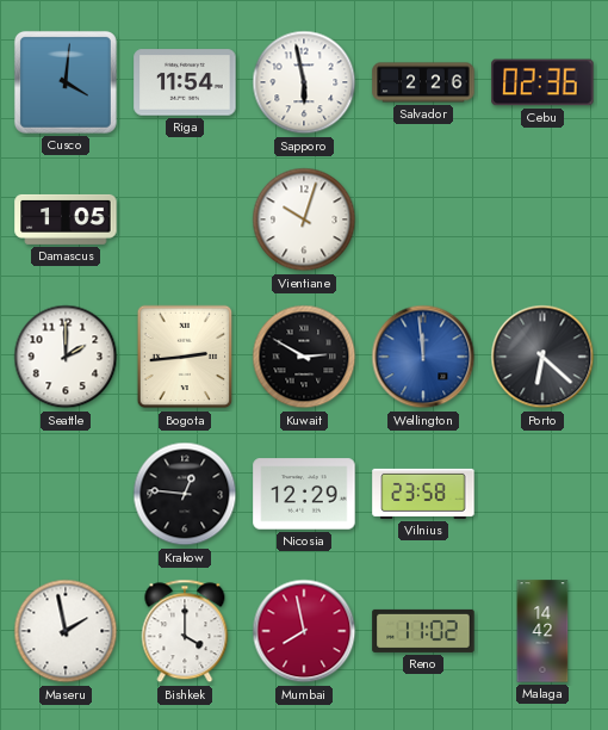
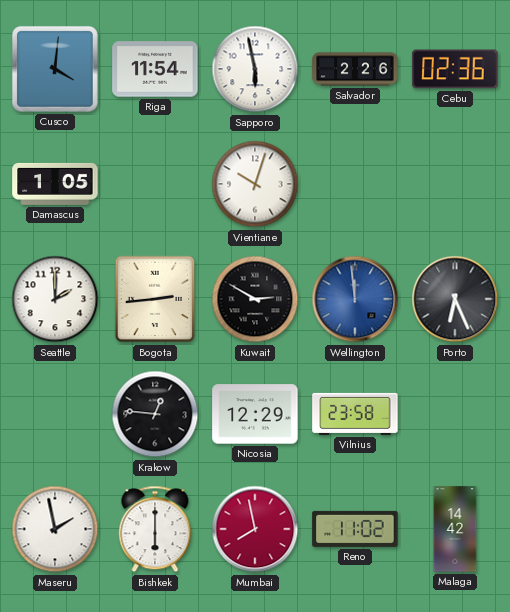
Porto: 6:22 -> 6:26 (455, 299)
Bishkek: 4:00 -> 6:00 (155, 529)
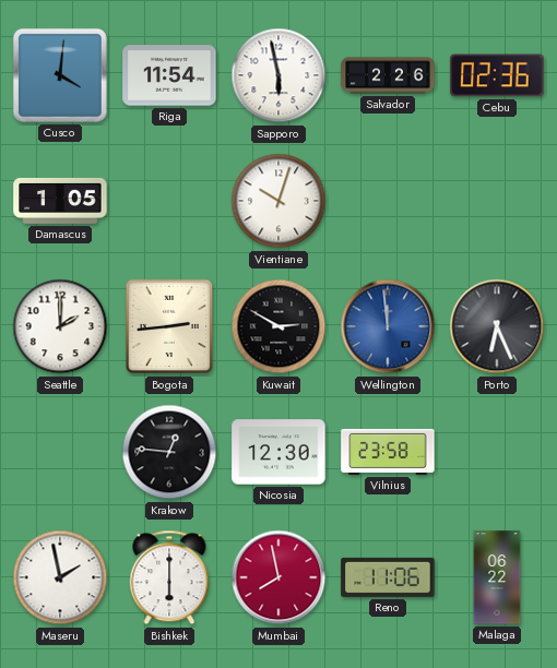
Nicosia: 12:29 -> 12:30 (278, 452)
Reno: 11:02 -> 11:06 (388, 577)
Malaga: 14:42 -> 06:22 (497, 577)
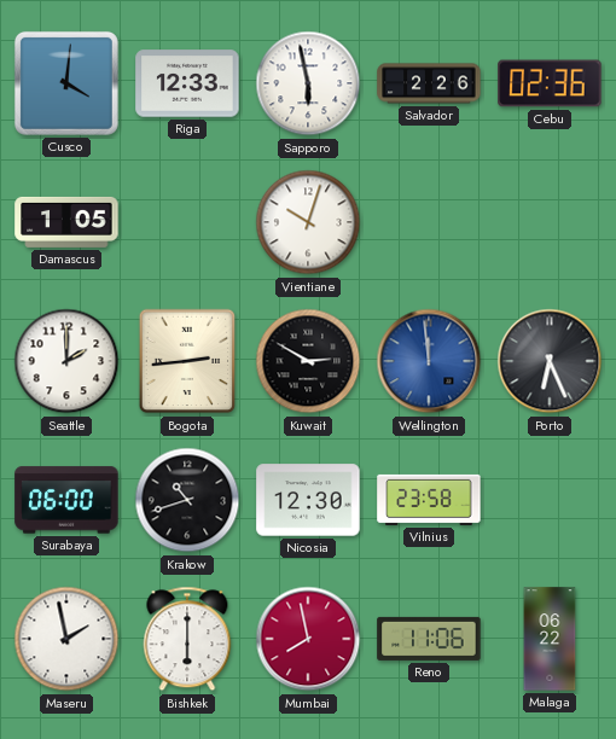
Riga: 11:54 -> 12:33 (187, 83)
Surabaya: none -> 06:00 (66, 500)
Krakow: 12:46 -> 10:42 (187, 500)
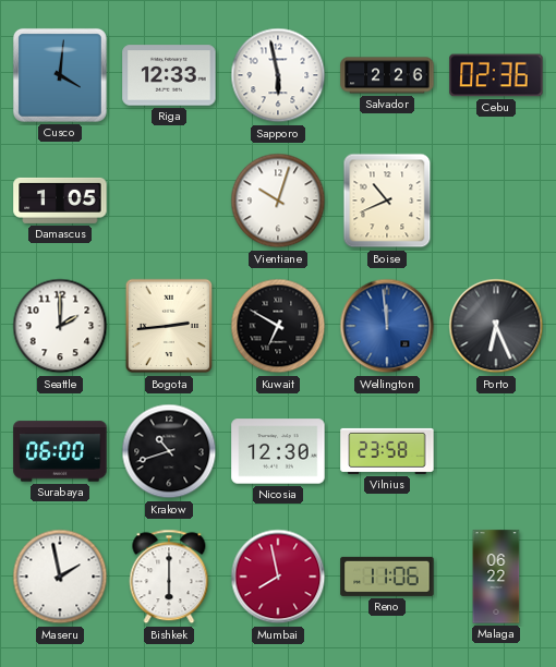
Boise: none -> 10:41 (387, 201)
Kuwait: 2:50 -> 6:50 (278, 326)
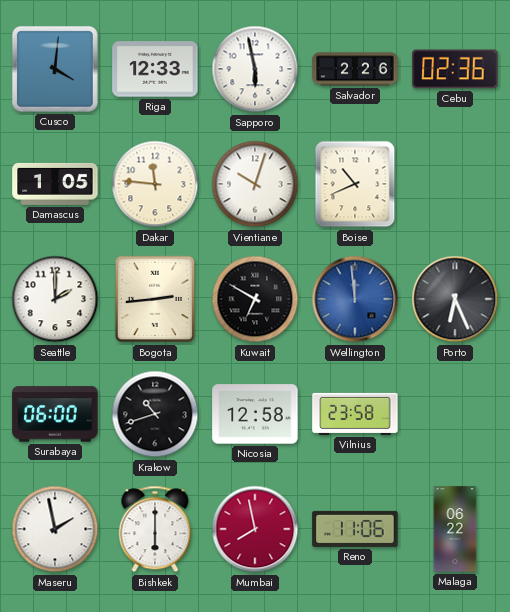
Dakar: none -> 11:46 (155, 184)
Nicosia: 12:30 -> 12:58 (255, 414)
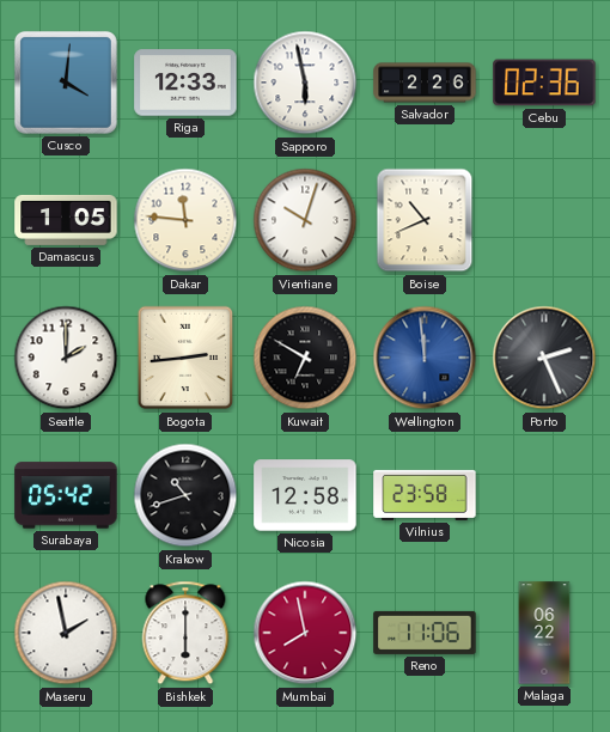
Porto: 6:26 -> 2:26 (544, 358)
Surabaya: 06:00 -> 05:42 (66, 495)
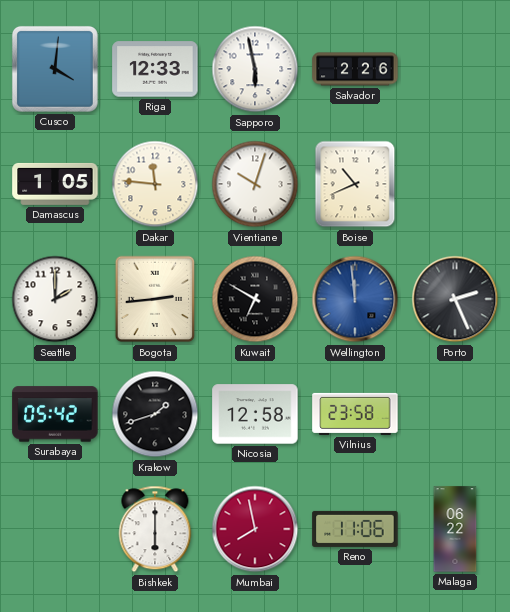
Cebu: 02:36 -> none (544, 83)
Krakow: 10:42 -> 1:42 (155, 414)
Maseru: 1:58 -> none (66, 633)
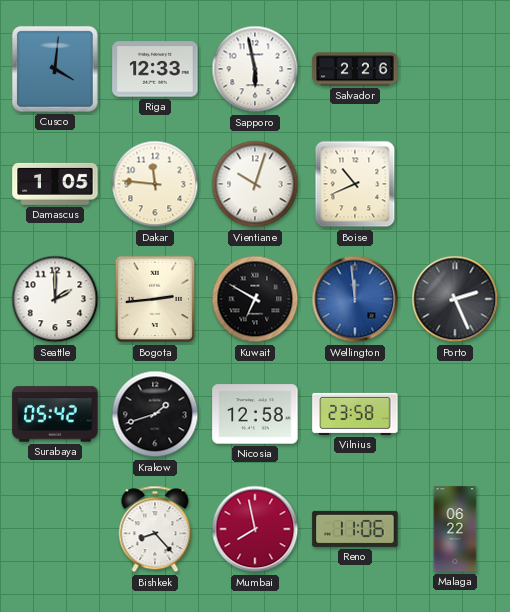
Bishkek: 6:00 -> 8:23 (155, 529)
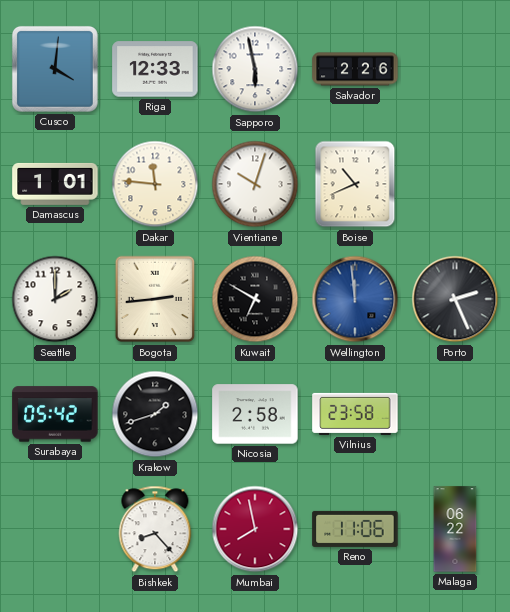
Damascus: 1:05 -> 1:01 (55, 184)
Nicosia: 12:58 -> 2:58 (255, 414)
